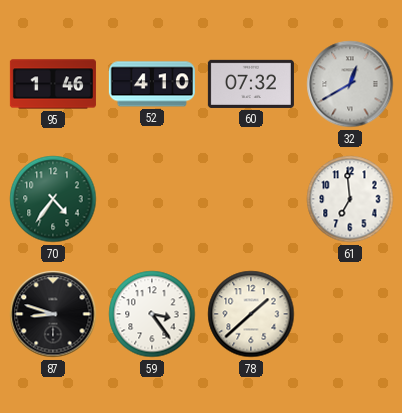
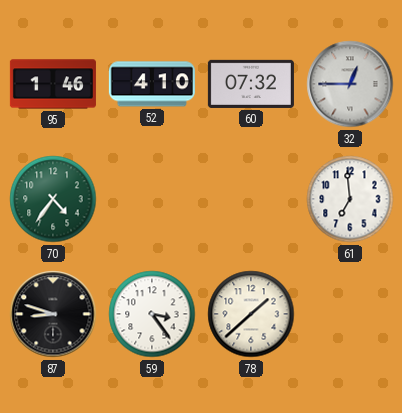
32: 12:40 -> 12:45 (350, 84)
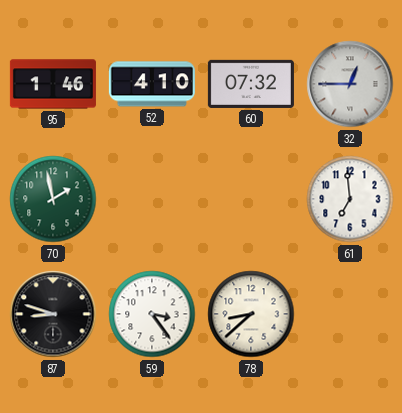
70: 4:36 -> 1:58 (53, 199)
78: 1:38 -> 8:38 (251, 314)
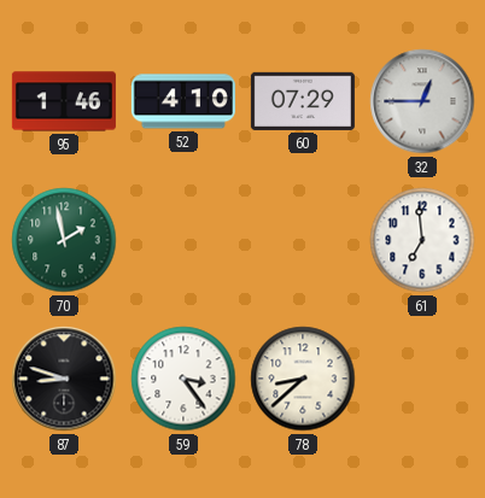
60: 07:32 -> 07:29 (303, 101)
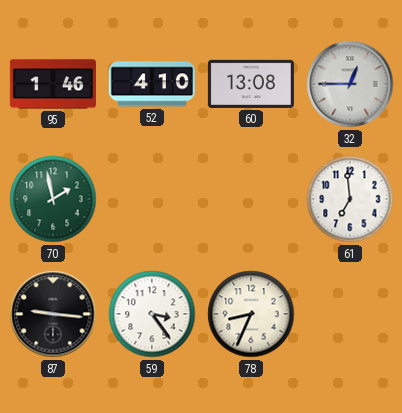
60: 07:29 -> 13:08 (251, 84)
87: 8:48 -> 9:16 (53, 314)
78: 8:38 -> 8:34 (251, 314)
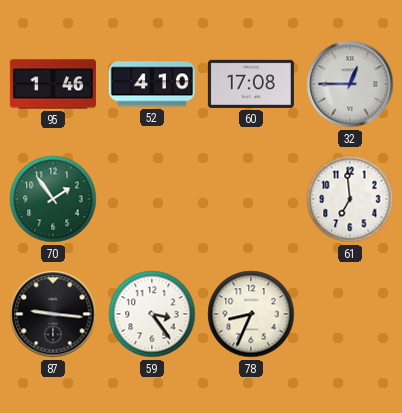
60: 13:08 -> 17:08 (251, 84)
70: 1:58 -> 1:54 (53, 199)
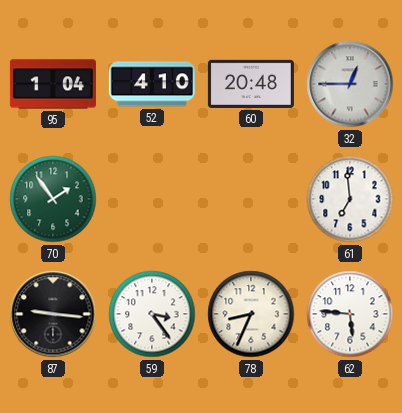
95: 1:46 -> 1:04 (53, 84)
60: 17:08 -> 20:48 (251, 84)
62: none -> 5:46 (350, 314)
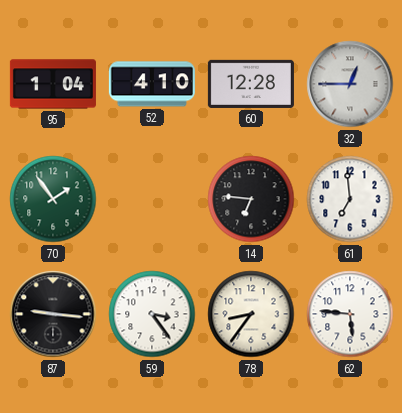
60: 20:48 -> 12:28 (251, 84)
14: none -> 6:46 (251, 199)
78: 8:34 -> 8:36 (251, 314)
